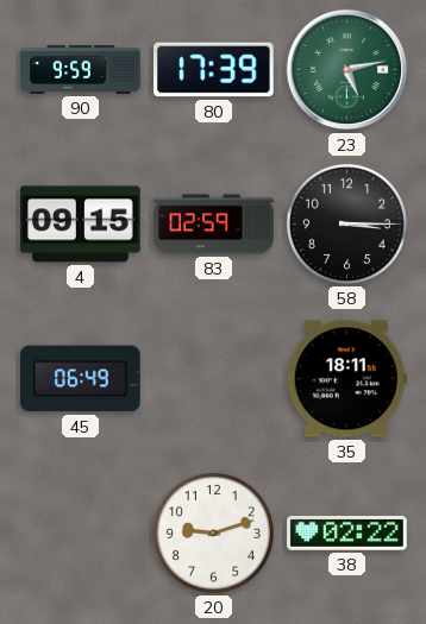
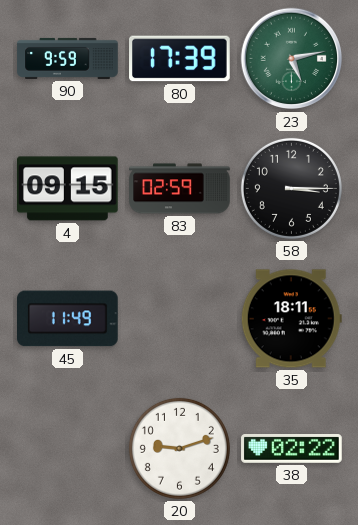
45: 06:49 -> 11:49 (68, 319)
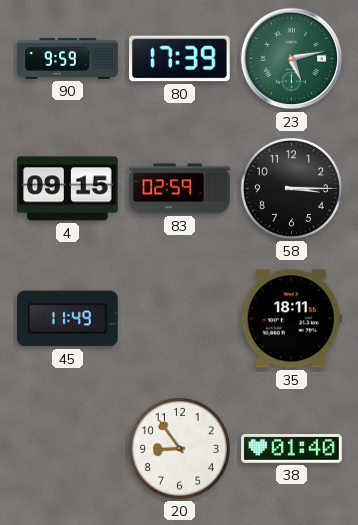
20: 9:12 -> 8:54 (179, 448)
38: 02:22 -> 01:40 (292, 449)
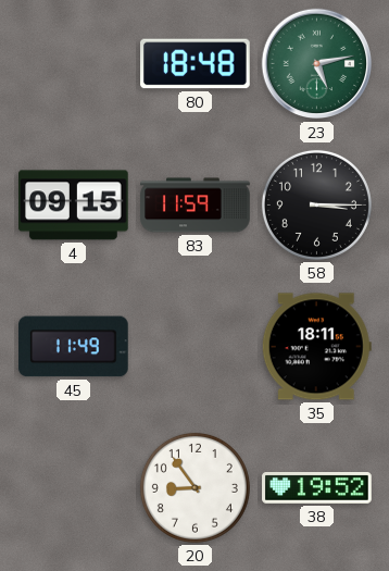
90: 9:59 -> none (68, 58)
80: 17:39 -> 18:48 (196, 64)
83: 02:59 -> 11:59 (196, 206)
38: 01:40 -> 19:52 (317, 488)
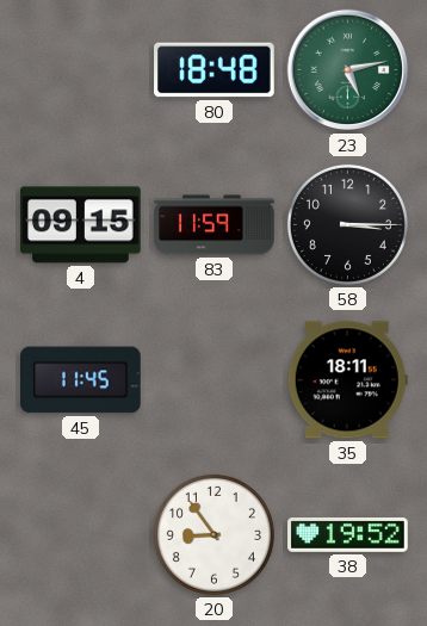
45: 11:49 -> 11:45 (81, 380)
